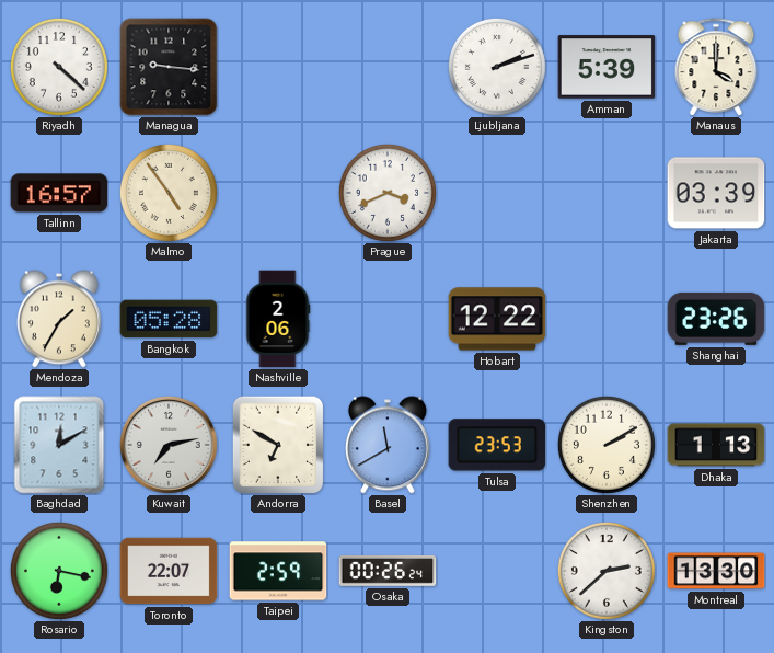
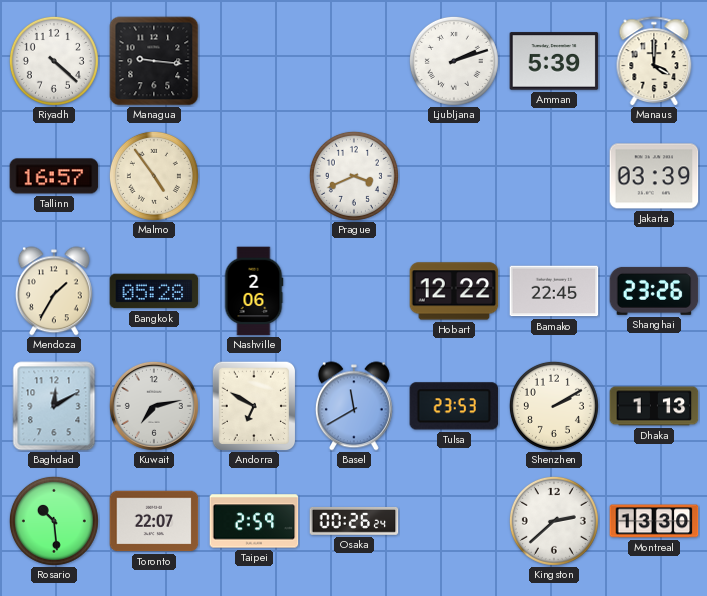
Bamako: none -> 22:45 (554, 291)
Rosario: 6:17 -> 10:29 (54, 521)
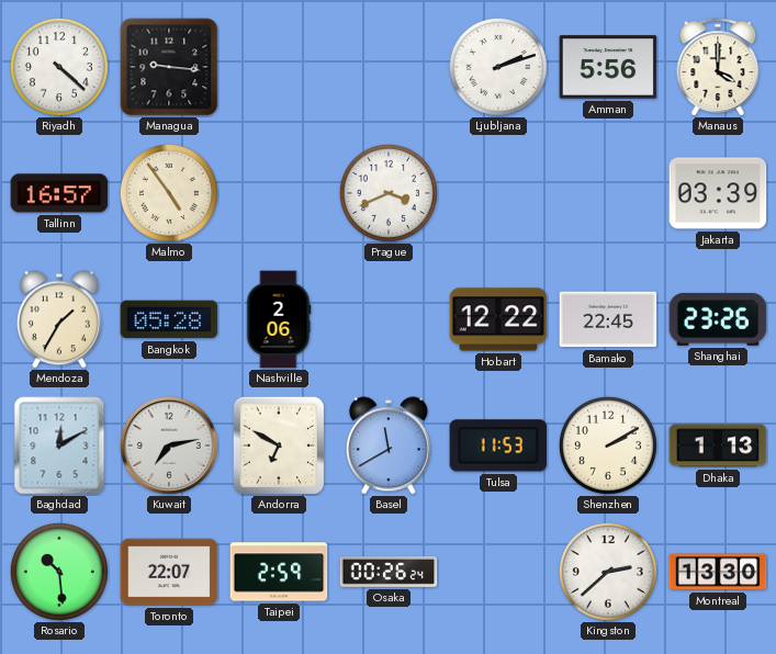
Amman: 5:39 -> 5:56 (608, 67)
Tulsa: 23:53 -> 11:53 (498, 446)
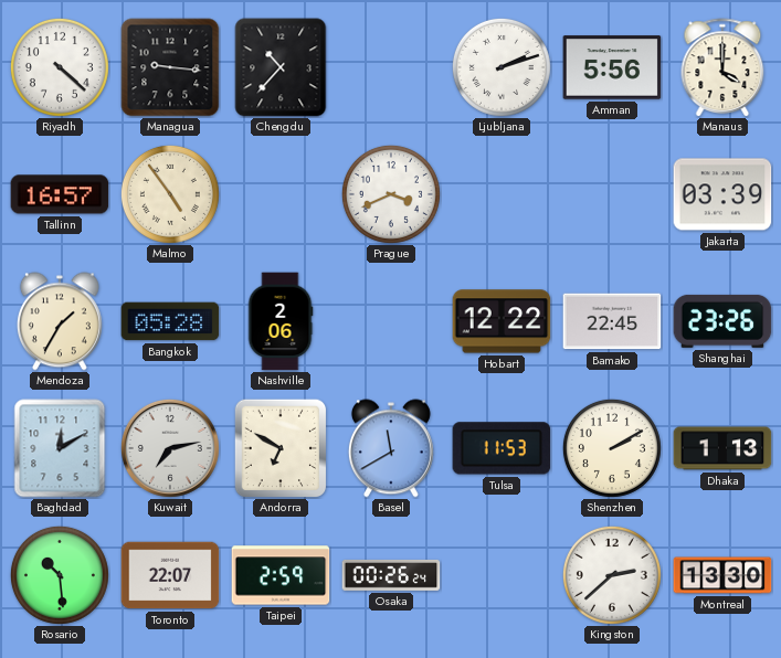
Chengdu: none -> 10:37 (281, 67)
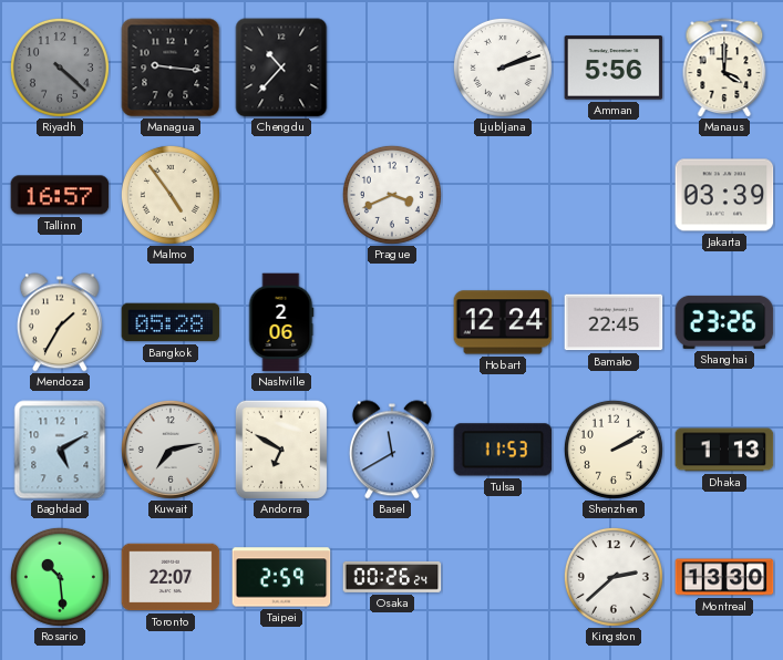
Riyadh dial: white -> grey (60, 68)
Hobart: 12:22 -> 12:24 (503, 322)
Baghdad: 12:10 -> 5:10 (60, 450)
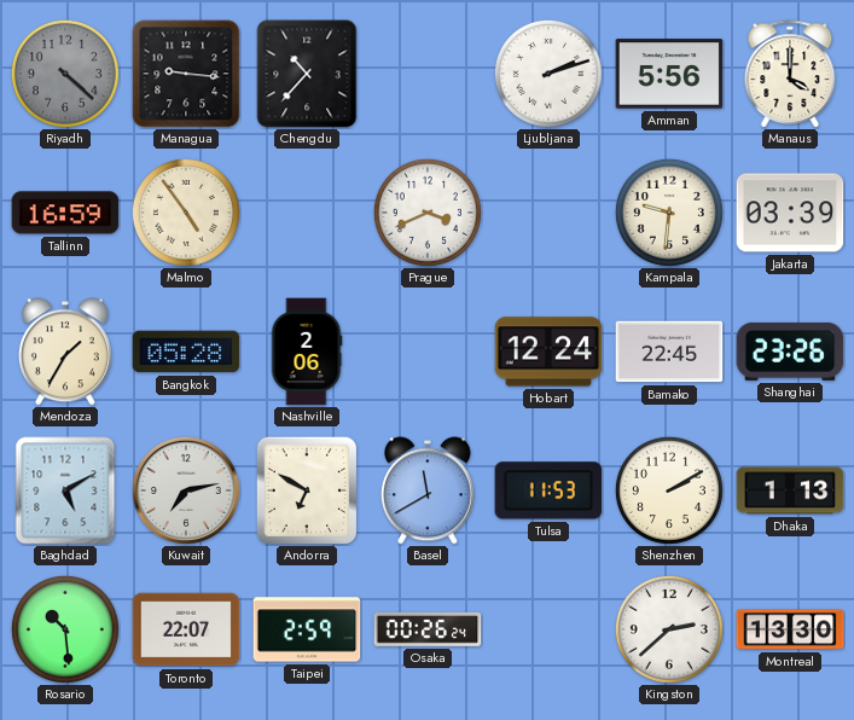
Tallinn: 16:57 -> 16:59 (65, 213)
Kampala: none -> 9:31 (669, 213)
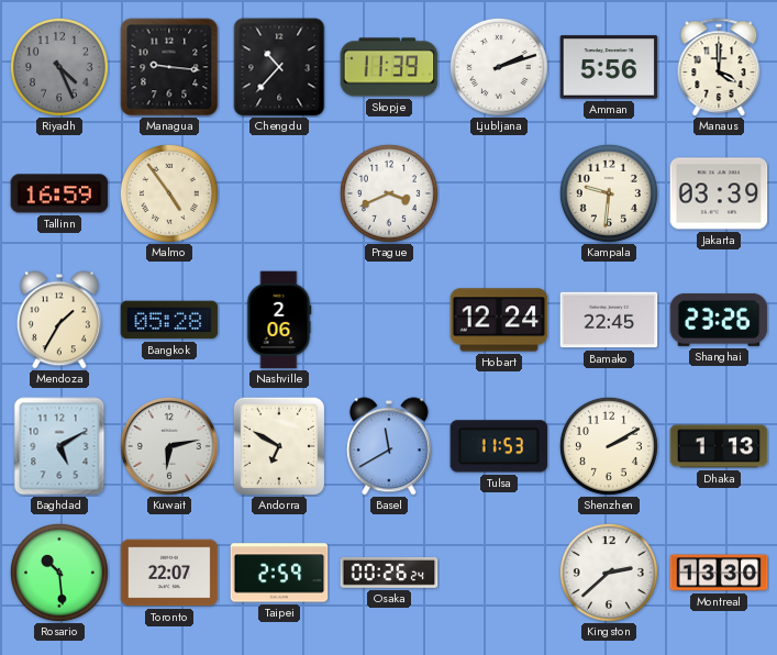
Riyadh: 4:22 -> 4:26 (59, 67)
Skopje: none -> 11:39 (389, 67)
Kuwait: 7:13 -> 6:13 (169, 446)
